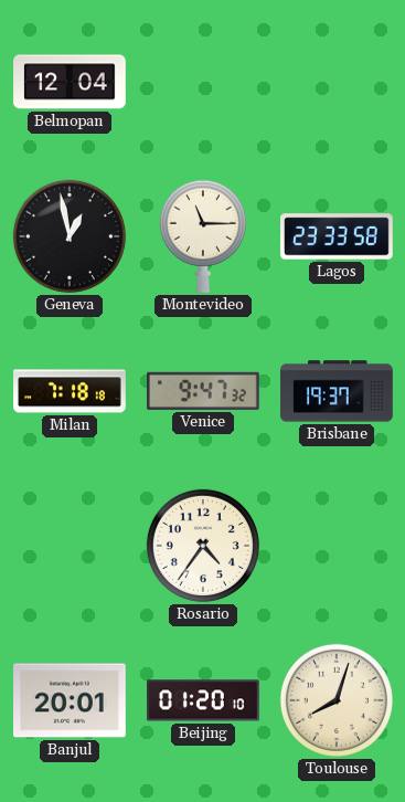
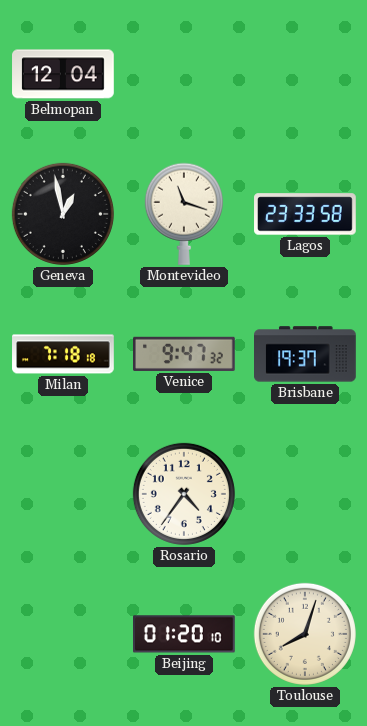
Montevideo: 11:15 -> 11:18 (184, 214)
Banjul: 20:01 -> none (71, 700)
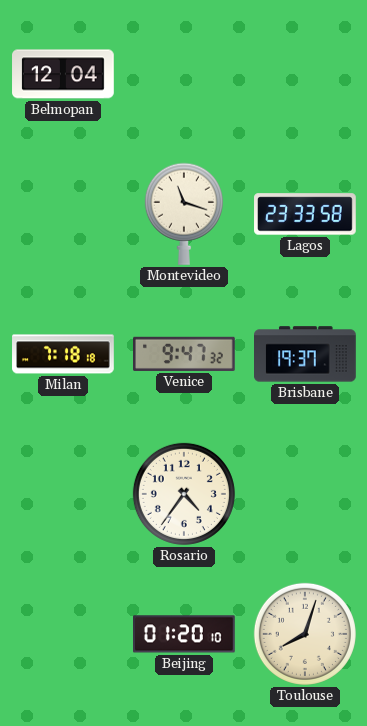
Geneva: 12:58 -> none (63, 214)
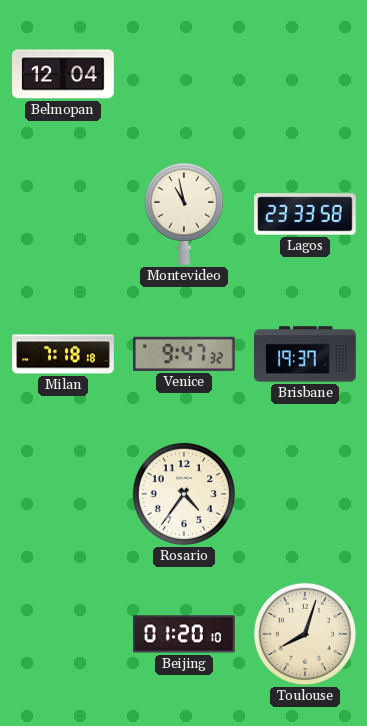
Montevideo: 11:18 -> 10:58 (184, 214)
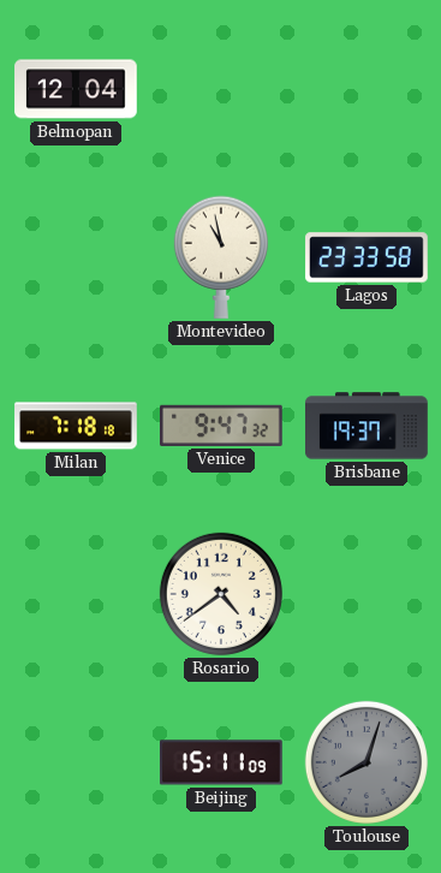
Rosario: 4:36 -> 4:39 (221, 594)
Beijing: 01:20 -> 15:11 (222, 762)
Toulouse dial: cream -> grey (366, 762)
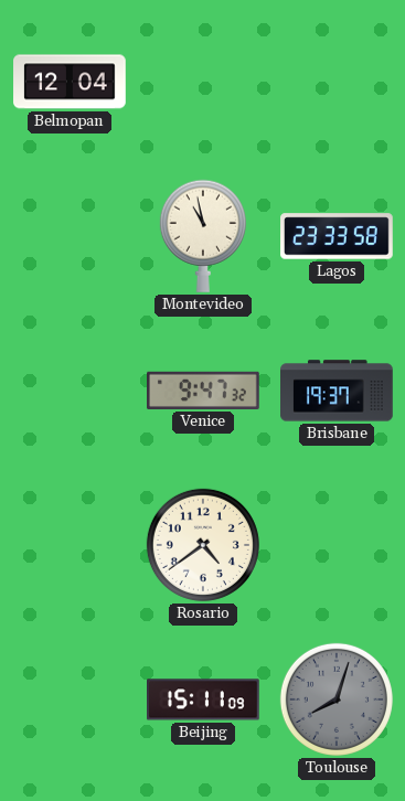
Milan: 7:18 -> none (76, 426)
